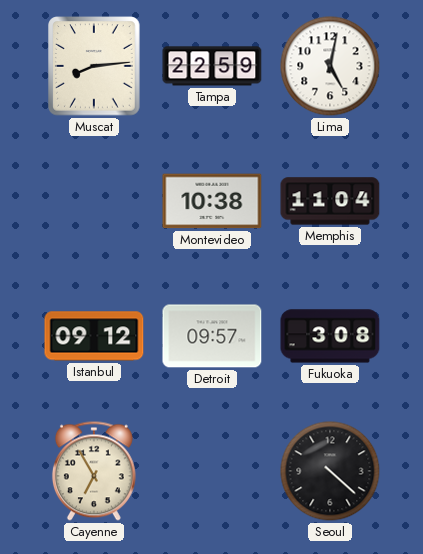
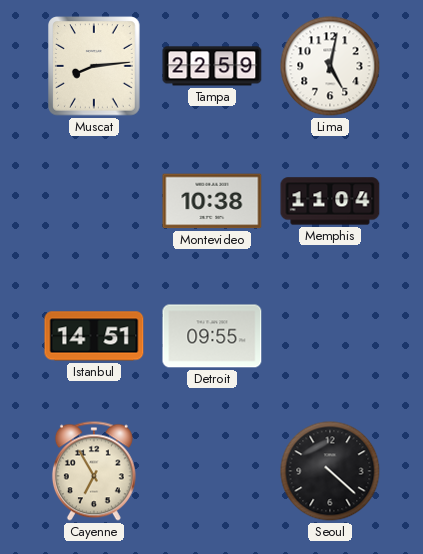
Istanbul: 09:12 -> 14:51 (94, 336)
Detroit: 09:57 -> 09:55 (212, 336)
Fukuoka: 3:08 -> none (330, 336)
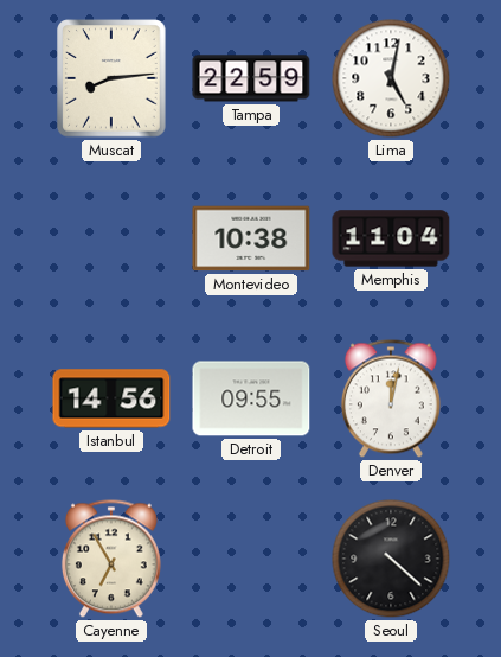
Istanbul: 14:51 -> 14:56 (111, 398)
Denver: none -> 12:02 (391, 398)
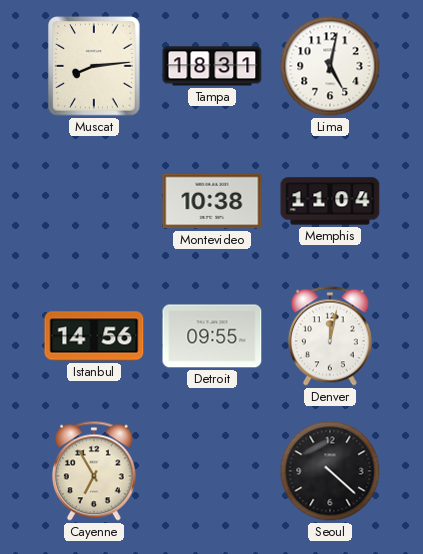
Tampa: 22:59 -> 18:31 (212, 66)
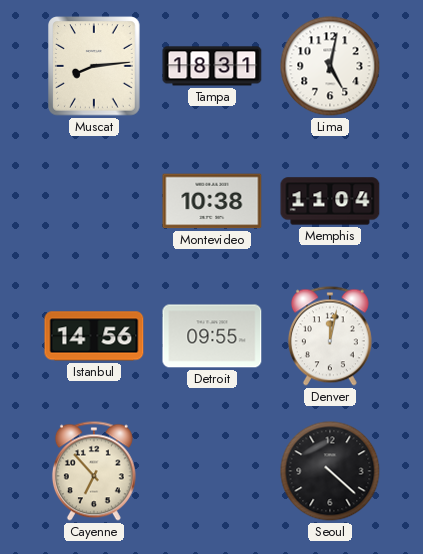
Cayenne: 6:55 -> 6:53 (94, 471)
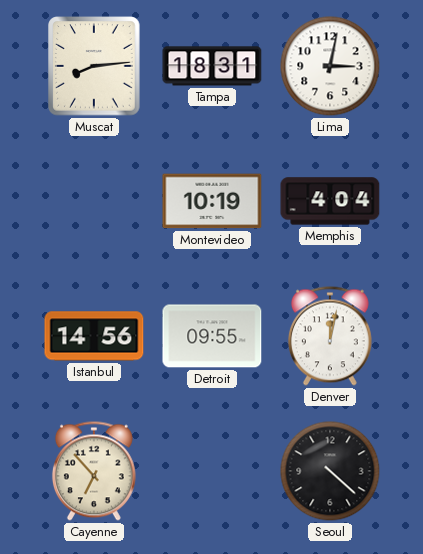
Lima: 5:02 -> 3:02 (330, 66)
Montevideo: 10:38 -> 10:19 (212, 201)
Memphis: 11:04 -> 4:04 (330, 201)
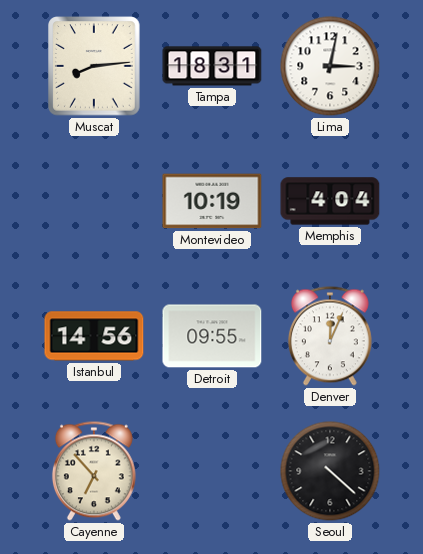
Denver: 12:02 -> 12:04 (330, 336)
